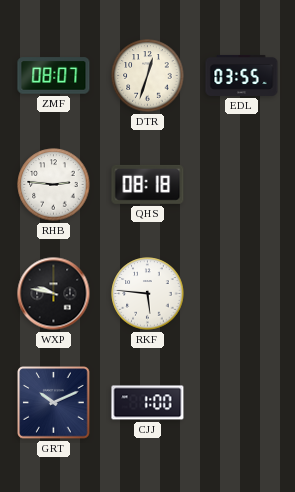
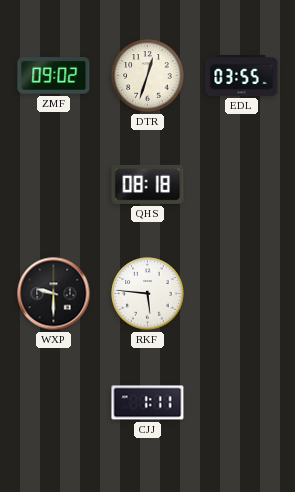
ZMF: 08:07 -> 09:02 (54, 76)
RHB: 2:46 -> none (54, 185)
WXP: 9:47 -> 9:30 (54, 294)
GRT: 10:11 -> none (54, 403)
CJJ: 1:00 -> 1:11 (148, 403)
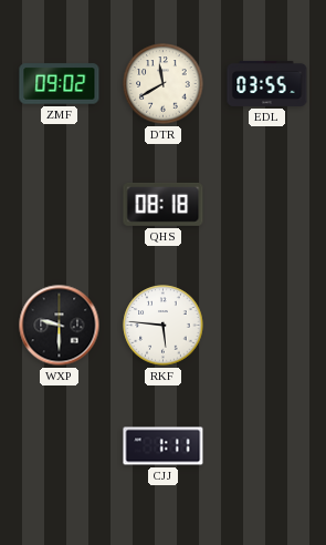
DTR: 12:33 -> 11:40 (164, 84)
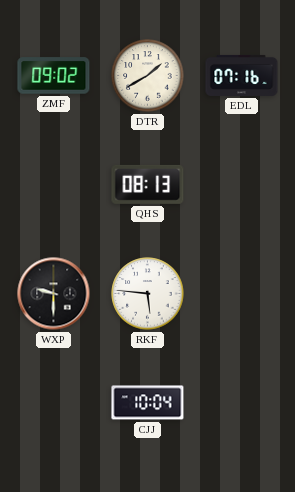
DTR: 11:40 -> 1:40 (148, 76)
EDL: 03:55 -> 07:16 (242, 75)
QHS: 08:18 -> 08:13 (148, 184)
CJJ: 1:11 -> 10:04 (148, 403)
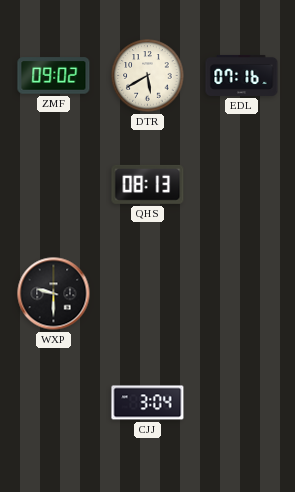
DTR: 1:40 -> 5:40 (148, 76)
RKF: 5:46 -> none (148, 294)
CJJ: 10:04 -> 3:04 (148, 403)
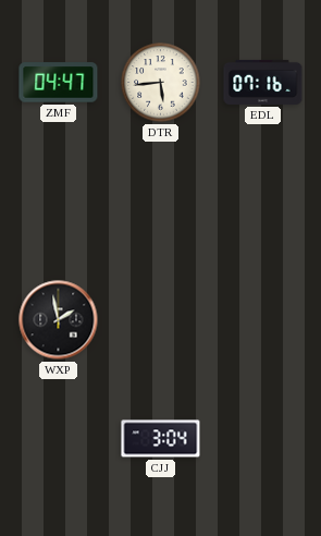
ZMF: 09:02 -> 04:47 (59, 83)
DTR: 5:40 -> 5:44 (161, 83)
QHS: 08:13 -> none (148, 184)
WXP: 9:30 -> 1:58 (59, 320)
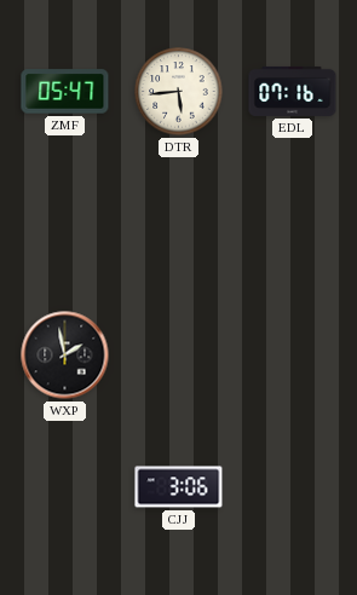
ZMF: 04:47 -> 05:47 (65, 92)
CJJ: 3:04 -> 3:06 (179, 487)
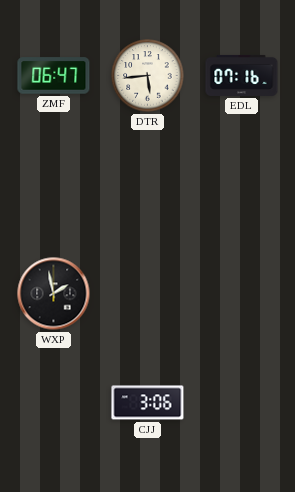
ZMF: 05:47 -> 06:47 (54, 76)
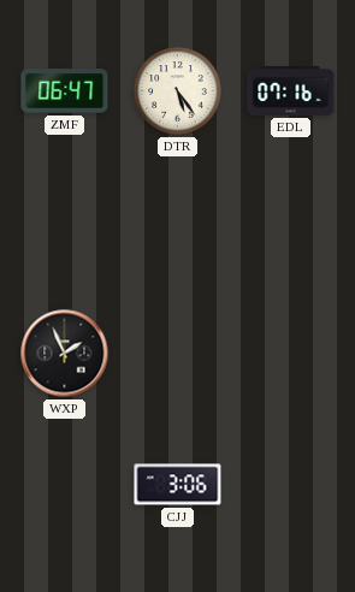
DTR: 5:44 -> 5:24 (178, 91)
WXP: 1:58 -> 1:56 (65, 354)
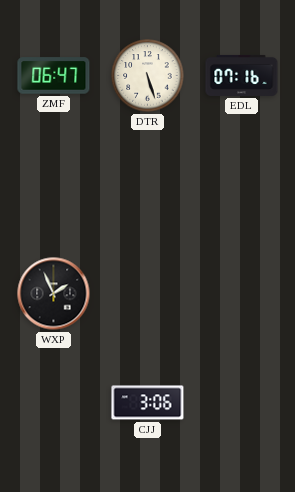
DTR: 5:24 -> 5:27 (148, 76)
